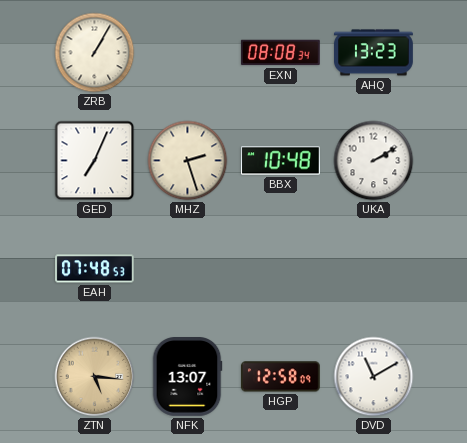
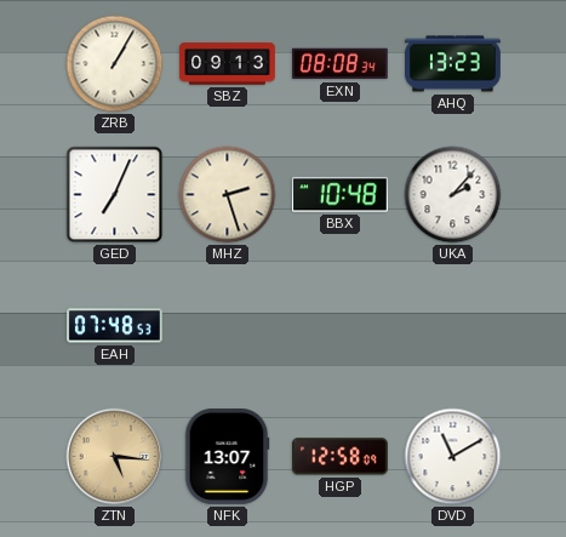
SBZ: none -> 09:13 (228, 64)
UKA: 2:10 -> 2:07 (453, 195)
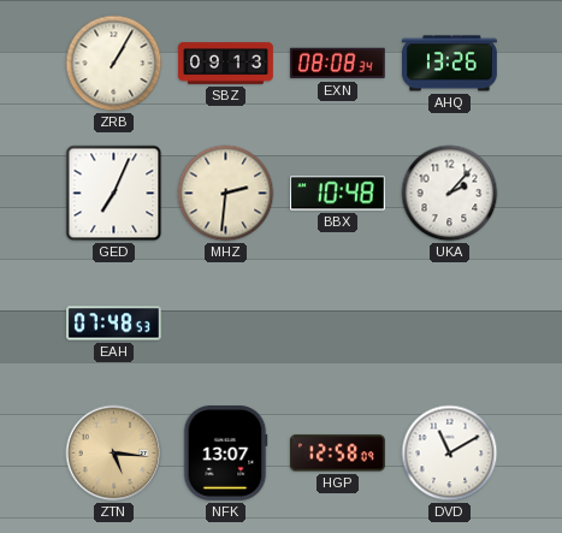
AHQ: 13:23 -> 13:26 (450, 64)
MHZ: 2:27 -> 2:31 (226, 194)
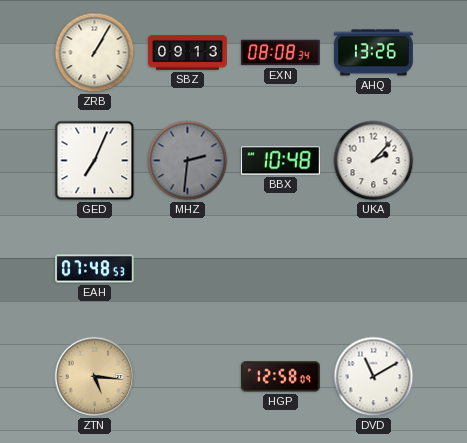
MHZ dial: cream -> grey (188, 161)
NFK: 13:07 -> none (225, 454)
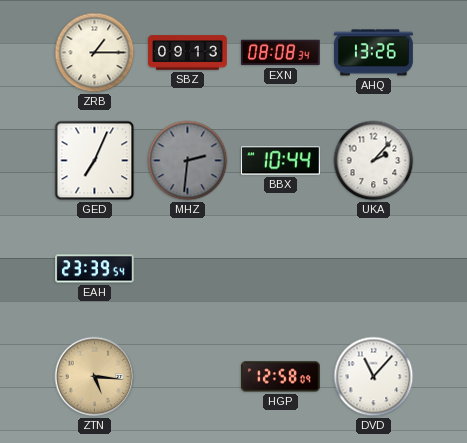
ZRB: 1:05 -> 1:15 (95, 53)
BBX: 10:48 -> 10:44 (281, 161)
EAH: 07:48 -> 23:39 (95, 269)
DVD: 11:10 -> 11:07 (374, 377)
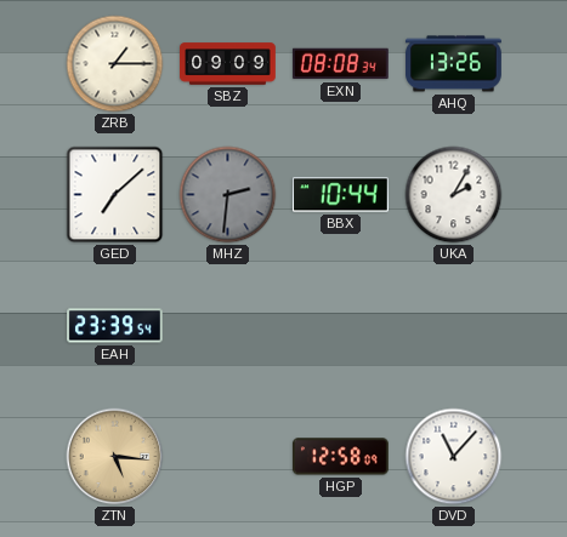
SBZ: 09:13 -> 09:09 (228, 64)
GED: 7:04 -> 7:08 (115, 195)
UKA: 2:07 -> 2:05 (454, 195)
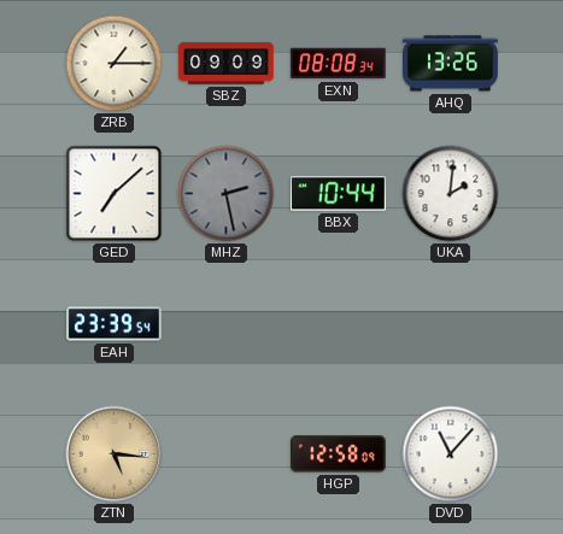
MHZ: 2:31 -> 2:28 (227, 194)
UKA: 2:05 -> 2:01 (451, 194)
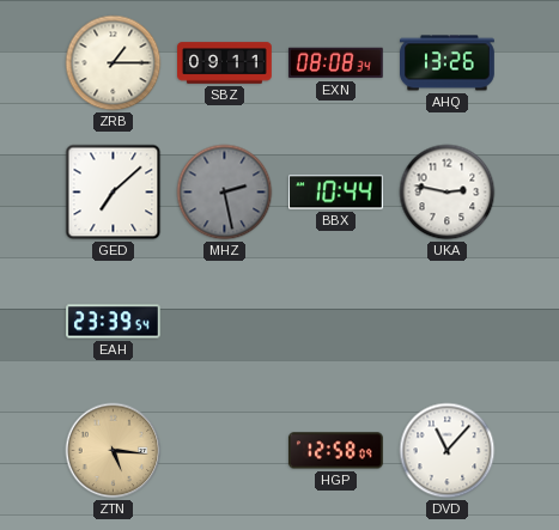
SBZ: 09:09 -> 09:11 (225, 63)
UKA: 2:01 -> 2:47 (448, 193)
